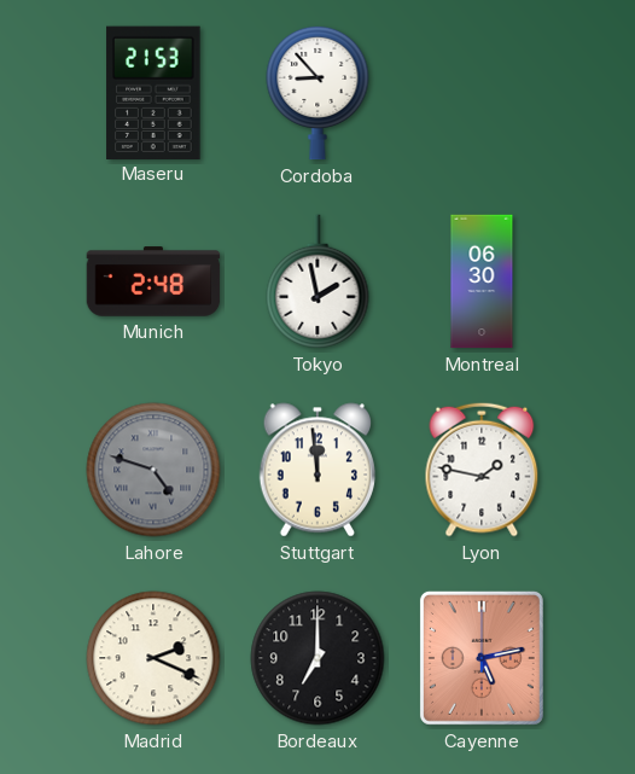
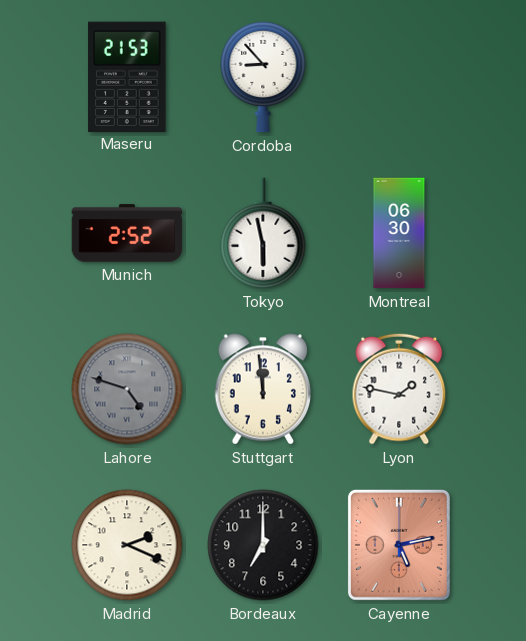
Munich: 2:48 -> 2:52 (127, 233)
Tokyo: 1:58 -> 5:58 (263, 233)
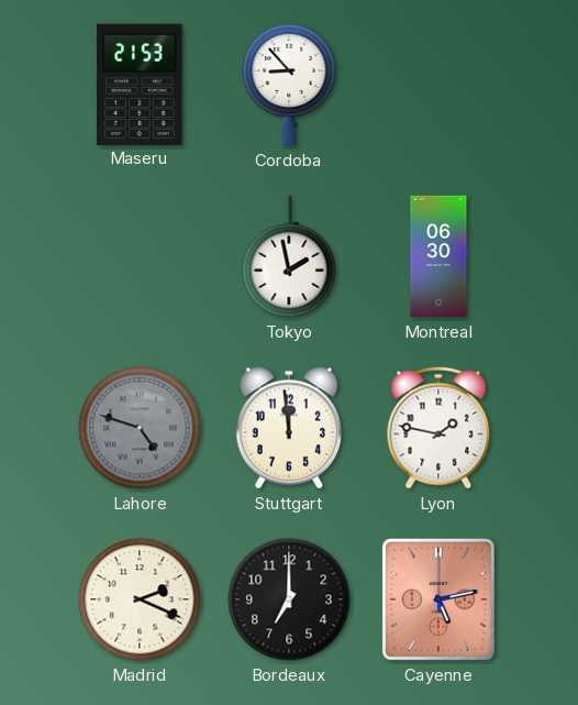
Munich: 2:52 -> none (127, 233)
Tokyo: 5:58 -> 1:58 (289, 256)
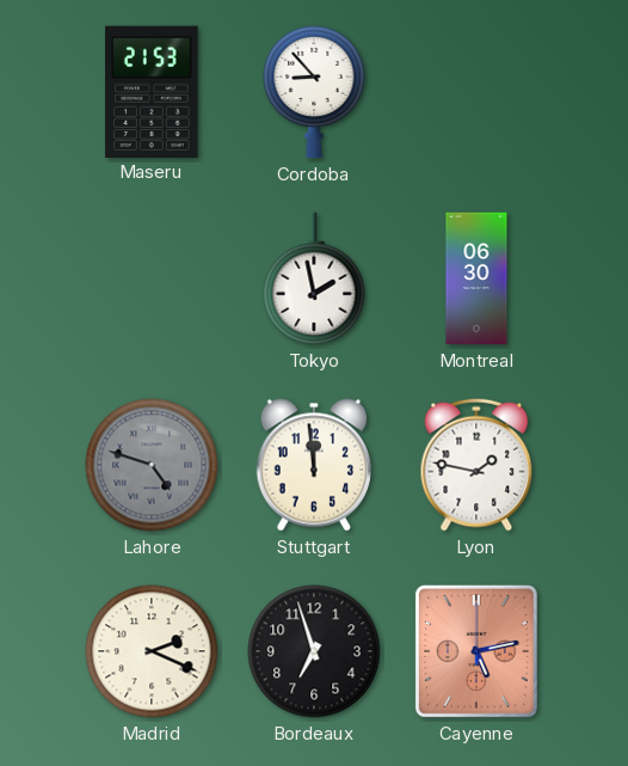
Bordeaux: 7:00 -> 6:57 (314, 651)
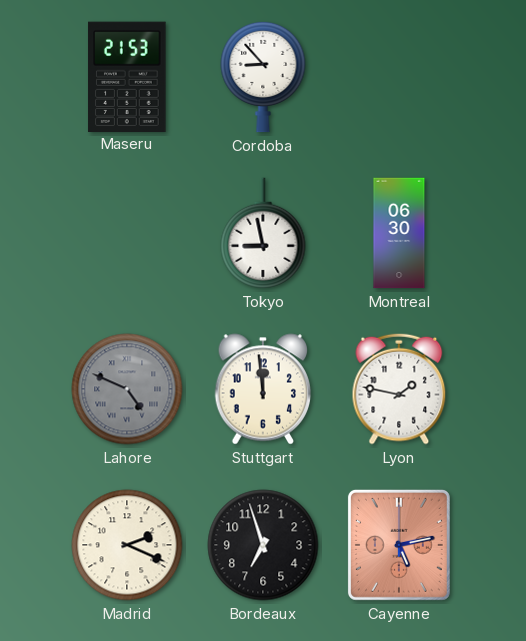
Tokyo: 1:58 -> 8:58 (263, 233)
Lahore: 4:48 -> 4:49 (127, 389)
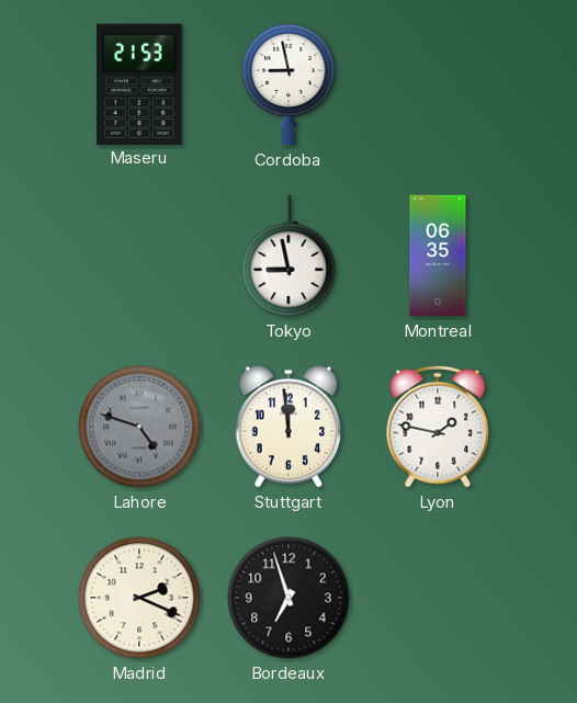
Cordoba: 8:53 -> 8:58 (288, 84)
Montreal: 06:30 -> 06:35 (438, 256)
Lahore: 4:49 -> 4:48 (139, 427)
Cayenne: 5:13 -> none (399, 545)
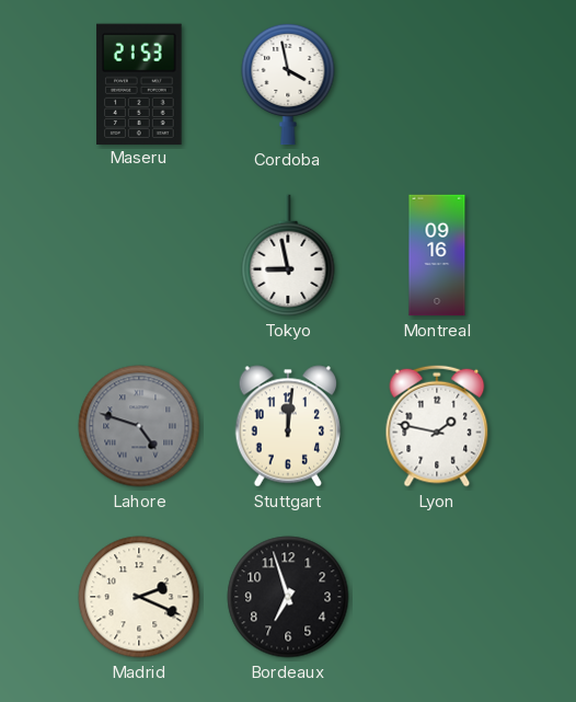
Cordoba: 8:58 -> 3:58 (288, 84)
Montreal: 06:35 -> 09:16 (437, 255)
Stuttgart: 11:59 -> 12:01 (288, 426)
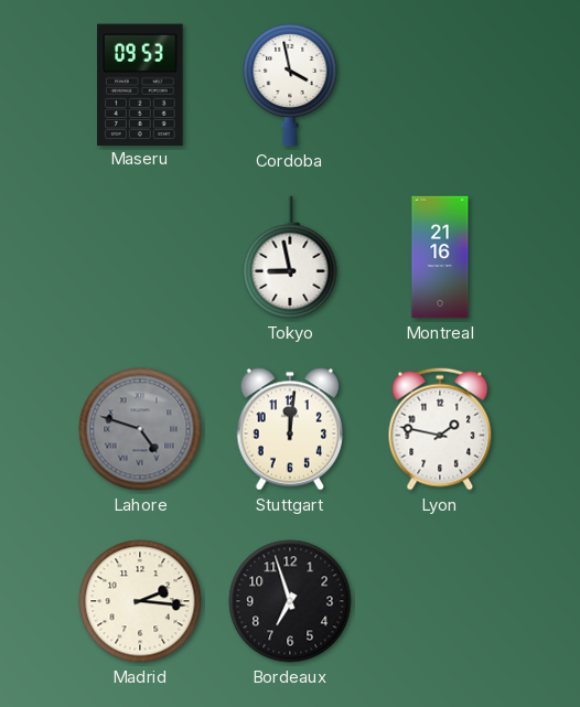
Maseru: 21:53 -> 09:53 (140, 84)
Montreal: 09:16 -> 21:16 (440, 257)
Madrid: 2:19 -> 2:16 (140, 601)
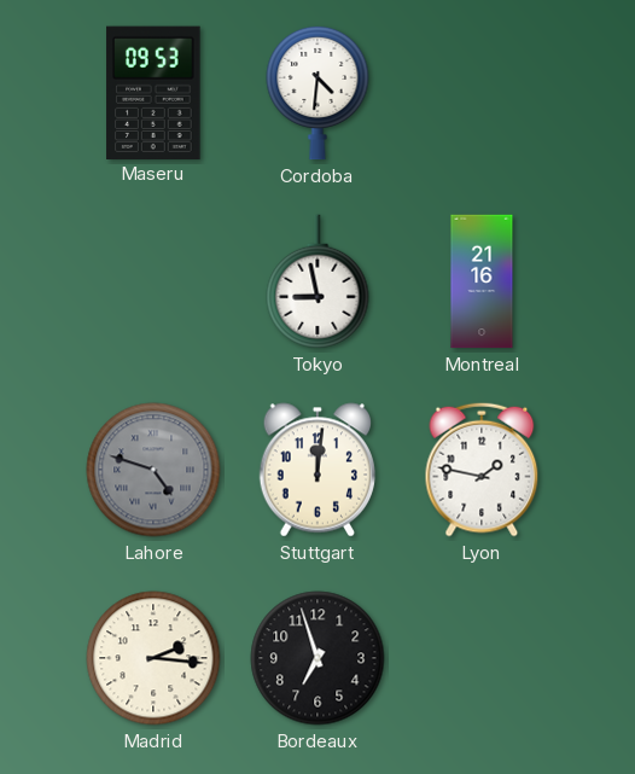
Cordoba: 3:58 -> 4:31 (317, 93)
